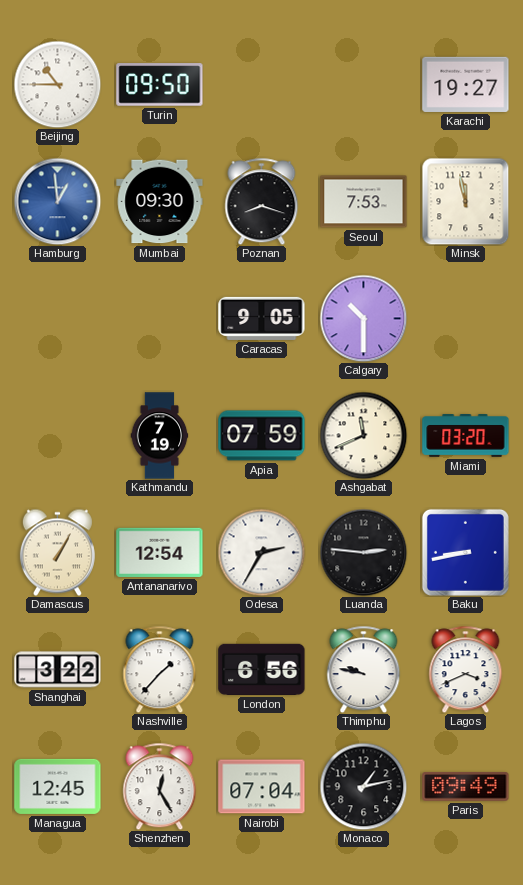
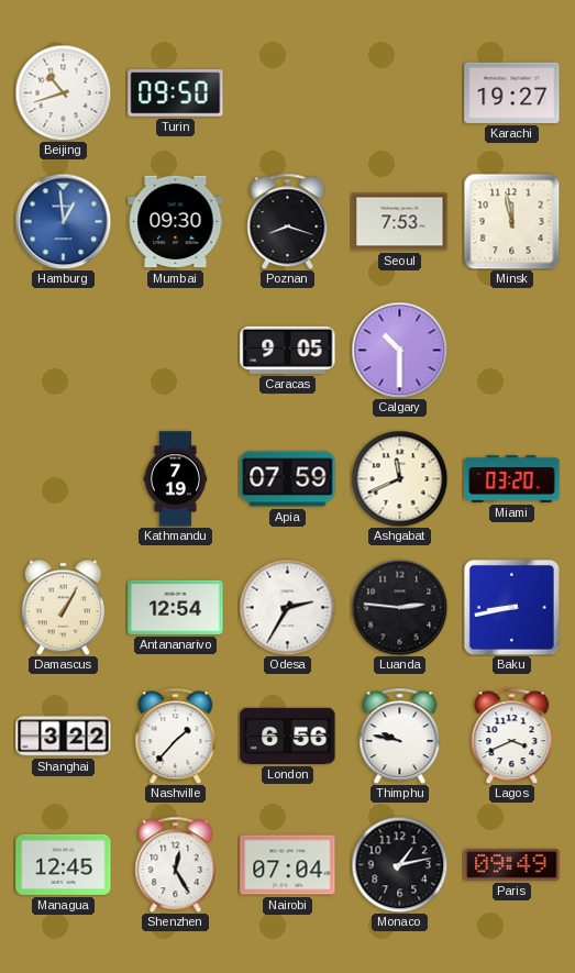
Beijing: 10:45 -> 10:42 (63, 92)
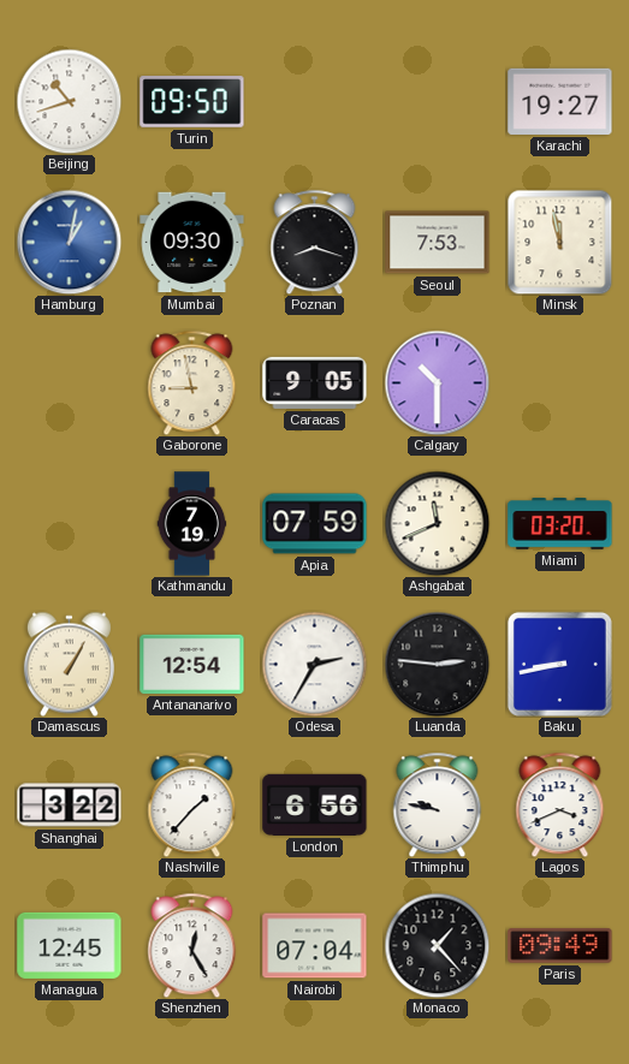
Hamburg: 12:59 -> 1:02 (69, 242)
Gaborone: none -> 8:58 (192, 382)
Monaco: 1:13 -> 1:23 (437, 945)
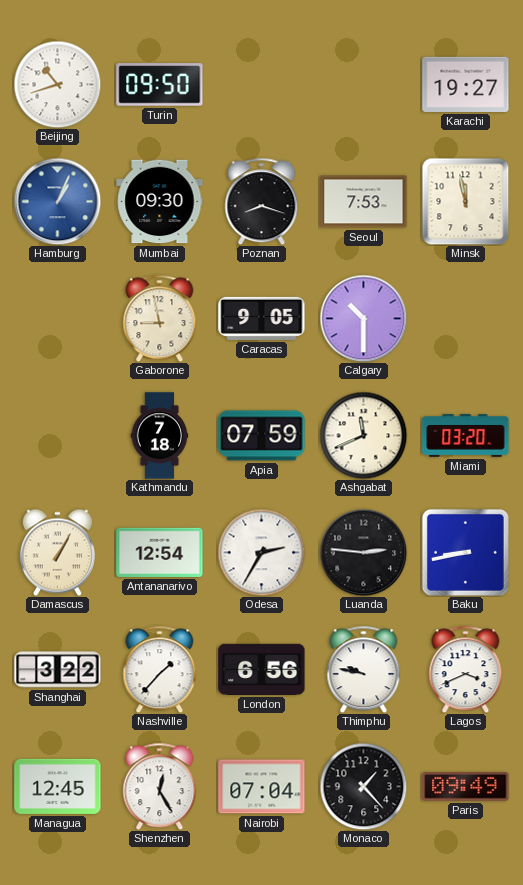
Hamburg: 1:02 -> 1:04 (57, 201)
Kathmandu: 7:19 -> 7:18 (160, 436)
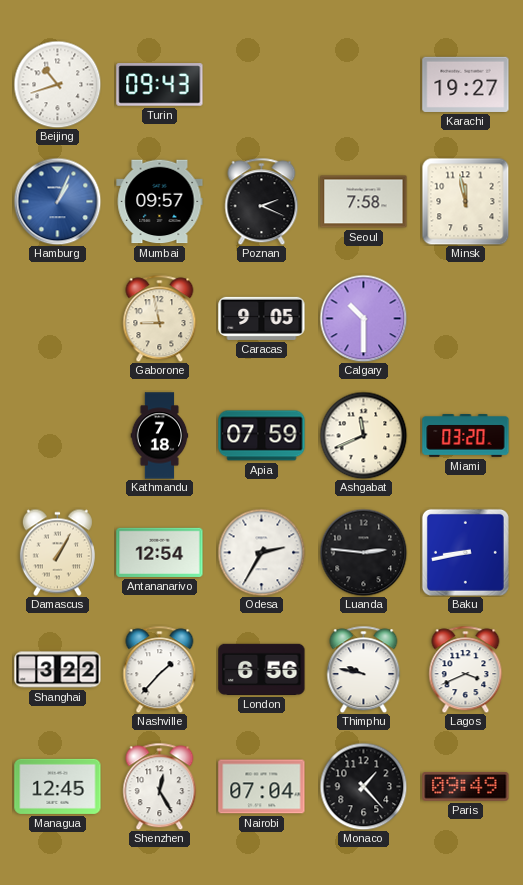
Turin: 09:50 -> 09:43 (160, 85)
Mumbai: 09:30 -> 09:57 (160, 202)
Poznan: 8:18 -> 2:19 (262, 201)
Seoul: 7:53 -> 7:58 (364, 202)
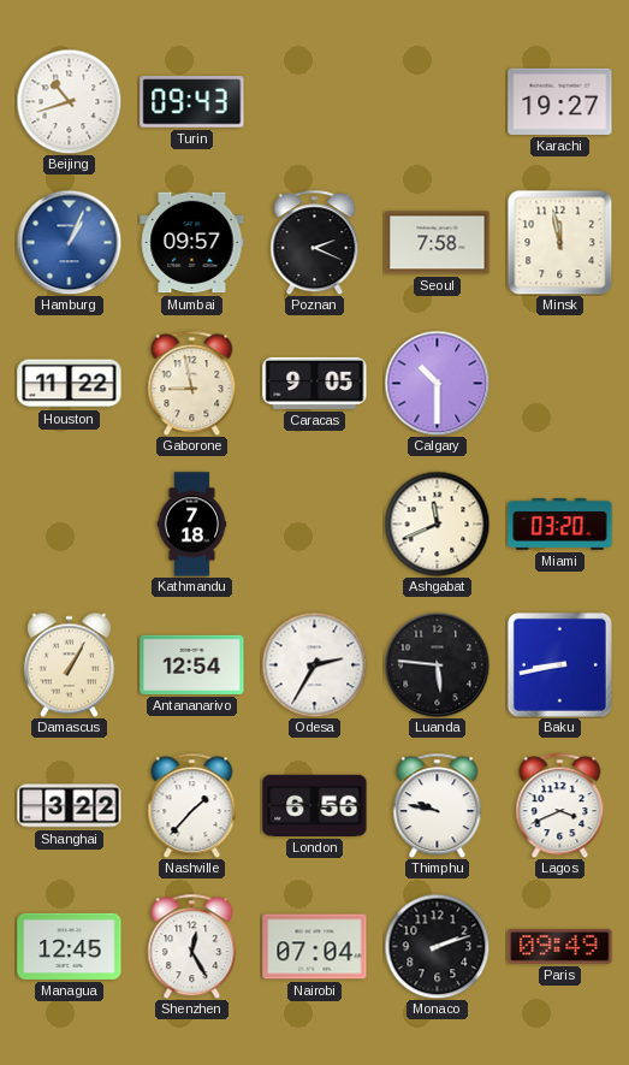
Houston: none -> 11:22 (70, 384)
Apia: 07:59 -> none (262, 436)
Luanda: 2:46 -> 5:46 (437, 664)
Monaco: 1:23 -> 2:12 (437, 946)
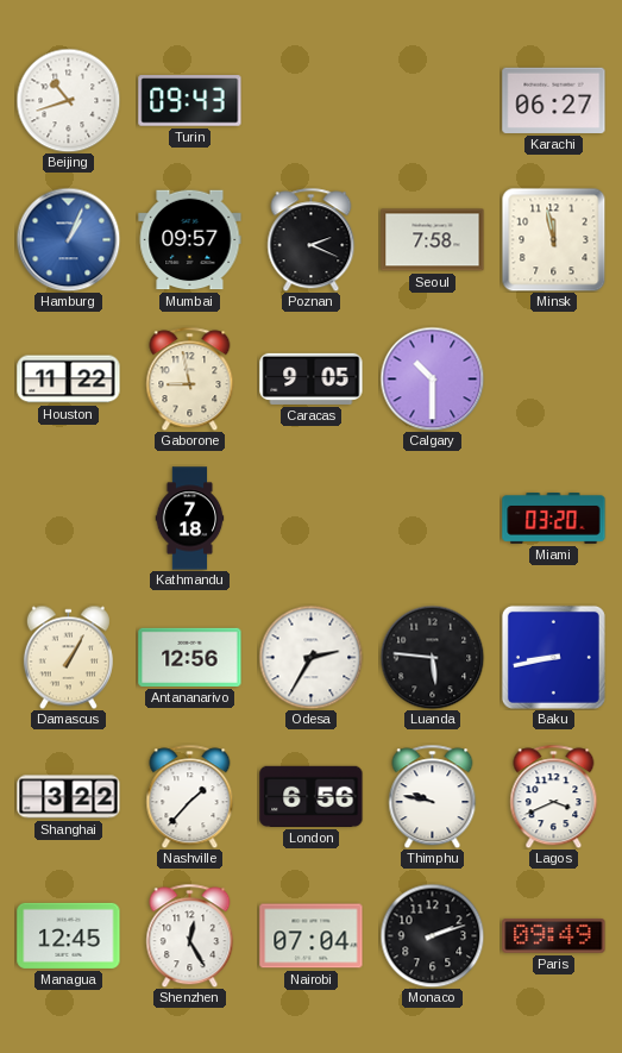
Karachi: 19:27 -> 06:27 (554, 100)
Ashgabat: 11:41 -> none (437, 523)
Antananarivo: 12:54 -> 12:56 (190, 657)
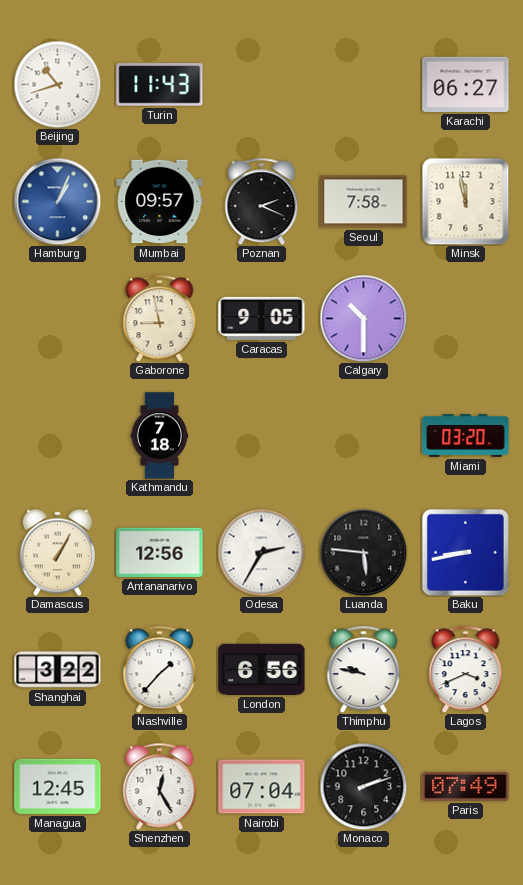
Turin: 09:43 -> 11:43 (160, 85)
Houston: 11:22 -> none (69, 380)
Paris: 09:49 -> 07:49 (466, 787)
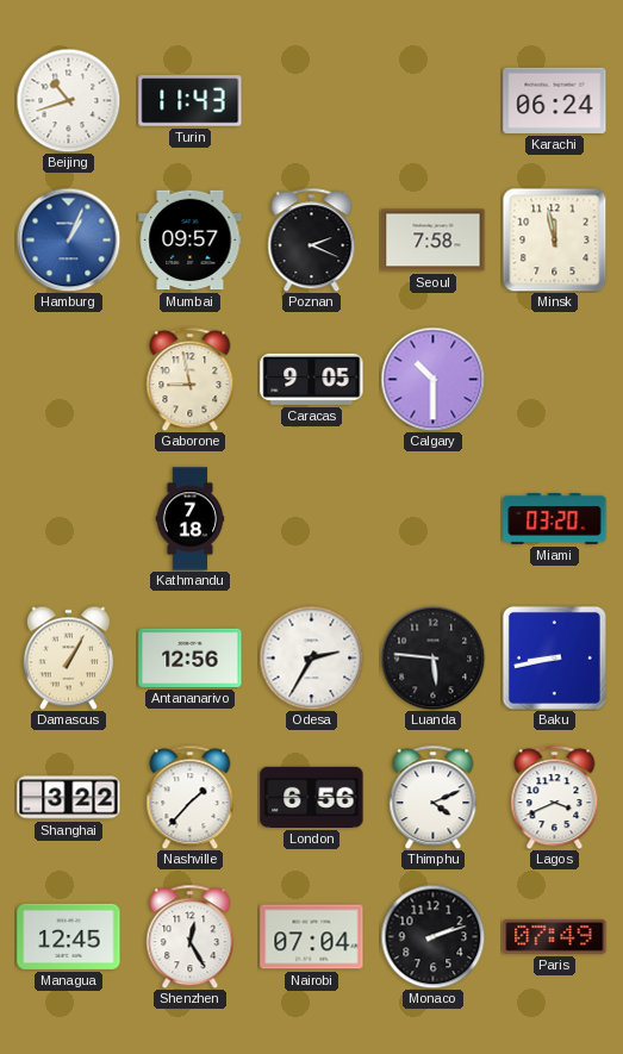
Karachi: 06:27 -> 06:24 (555, 100)
Thimphu: 9:47 -> 4:11 (434, 797)
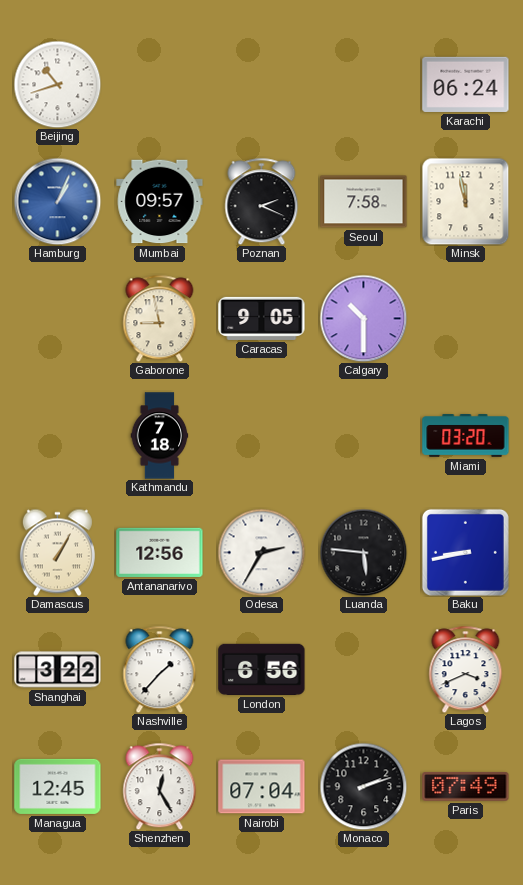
Turin: 11:43 -> none (191, 101)
Thimphu: 4:11 -> none (434, 797)
